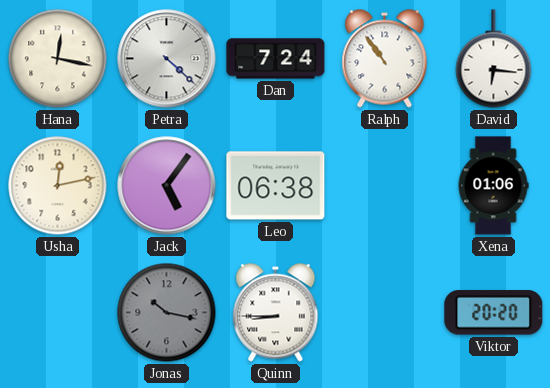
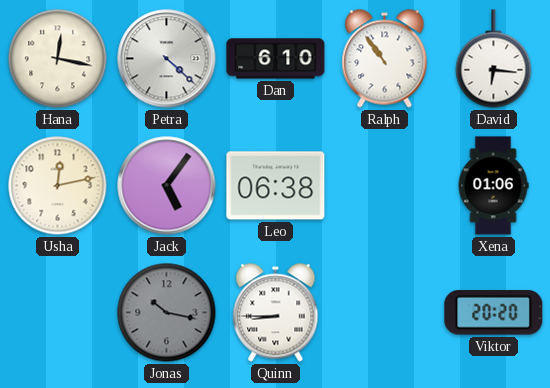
Dan: 7:24 -> 6:10 (276, 59)
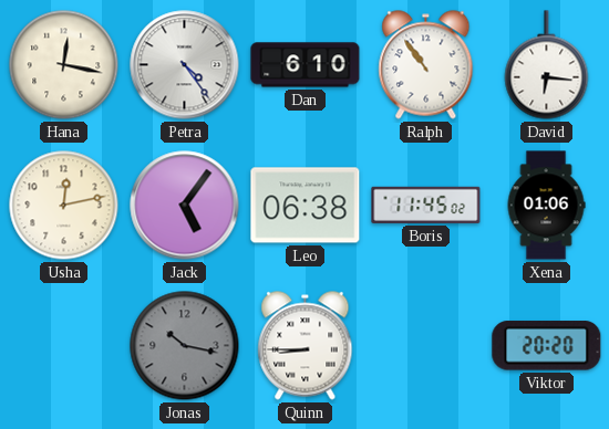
Petra: 4:22 -> 4:24 (185, 65)
Boris: none -> 11:45 (426, 205)
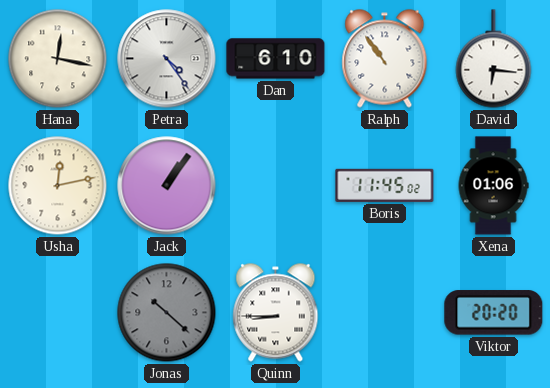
Jack: 5:06 -> 1:06 (167, 186)
Leo: 06:38 -> none (306, 206)
Jonas: 10:17 -> 10:22 (167, 313)
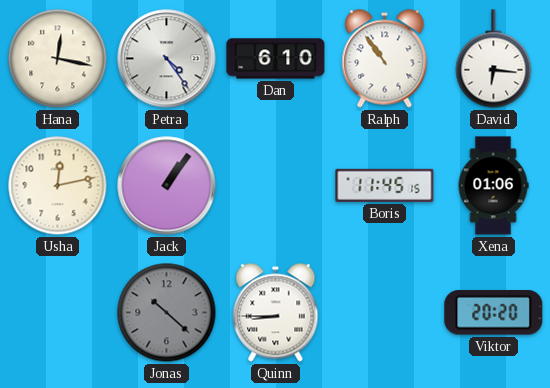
Boris: 11:45:02 -> 11:45:15 (385, 185)
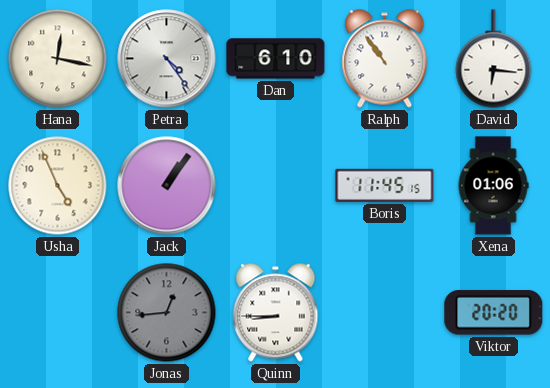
Usha: 12:13 -> 4:56 (58, 186)
Jonas: 10:22 -> 12:44 (167, 313)
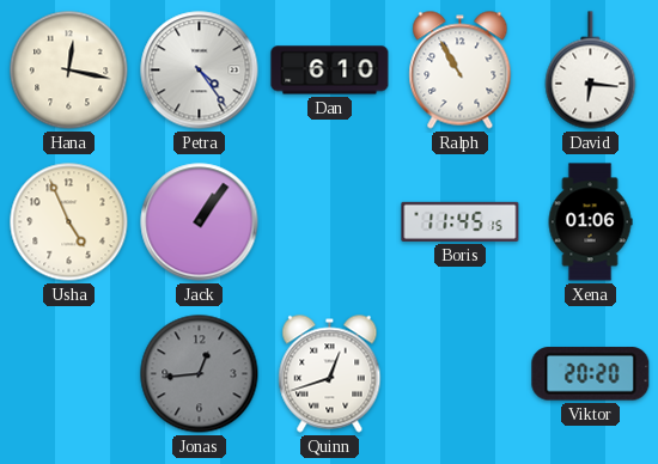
Ralph: 10:54 -> 10:55 (461, 71)
Quinn: 8:45 -> 12:42 (330, 374)
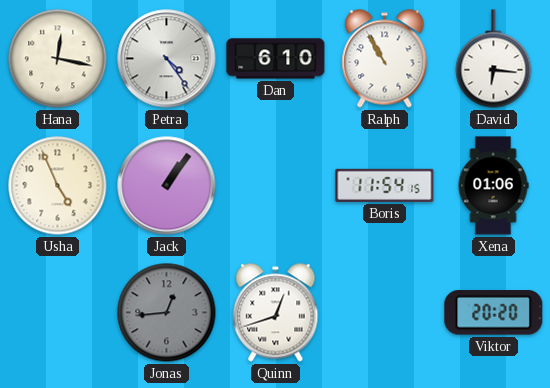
Boris: 11:45 -> 11:54 (385, 185)
